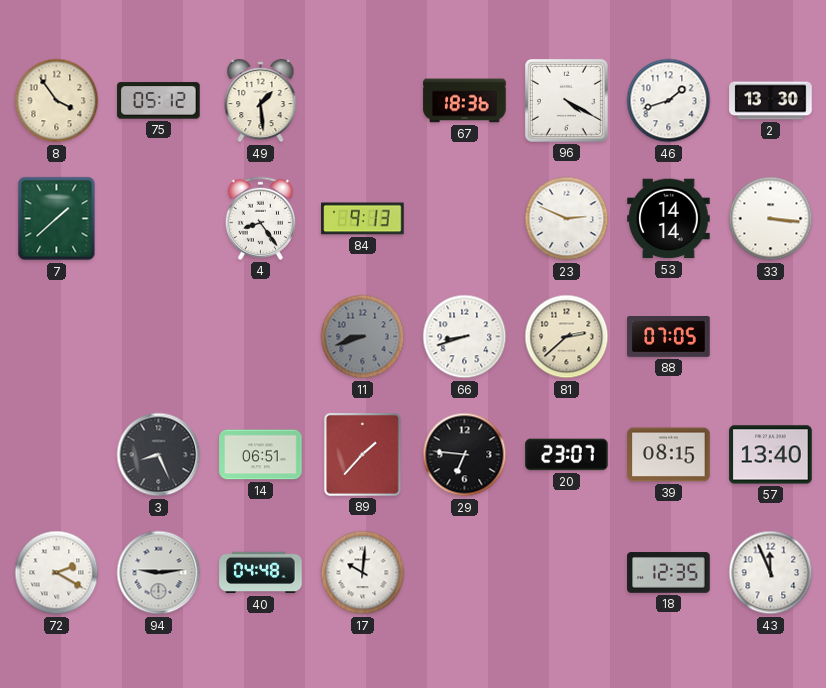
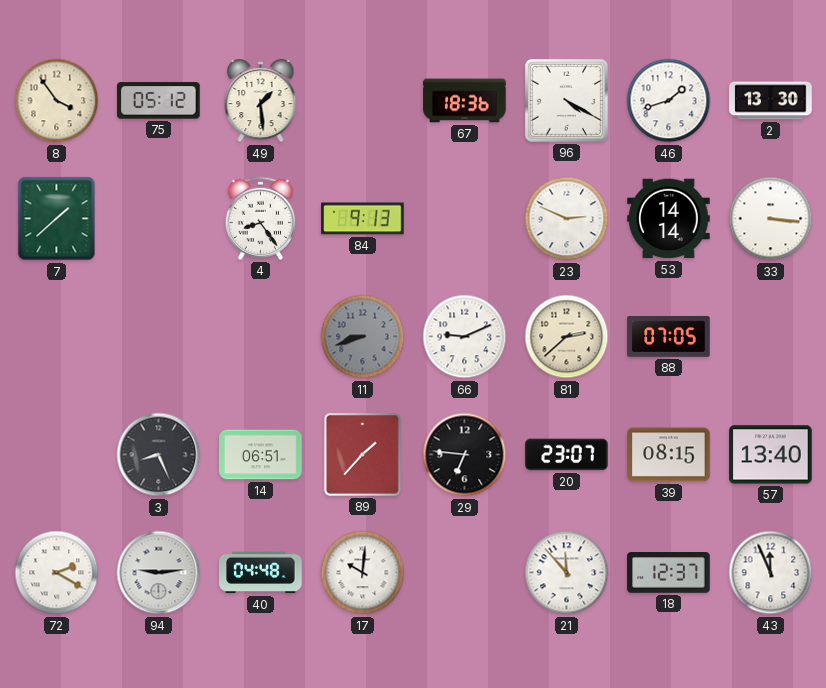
66: 8:42 -> 9:11 (465, 337)
21: none -> 11:53 (567, 573)
18: 12:35 -> 12:37 (669, 573)
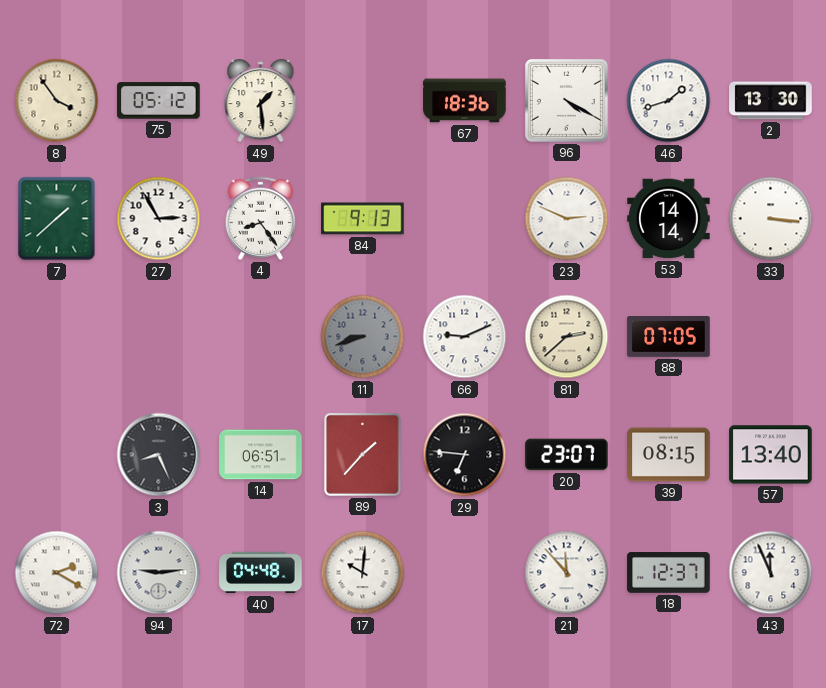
27: none -> 2:55 (159, 219)
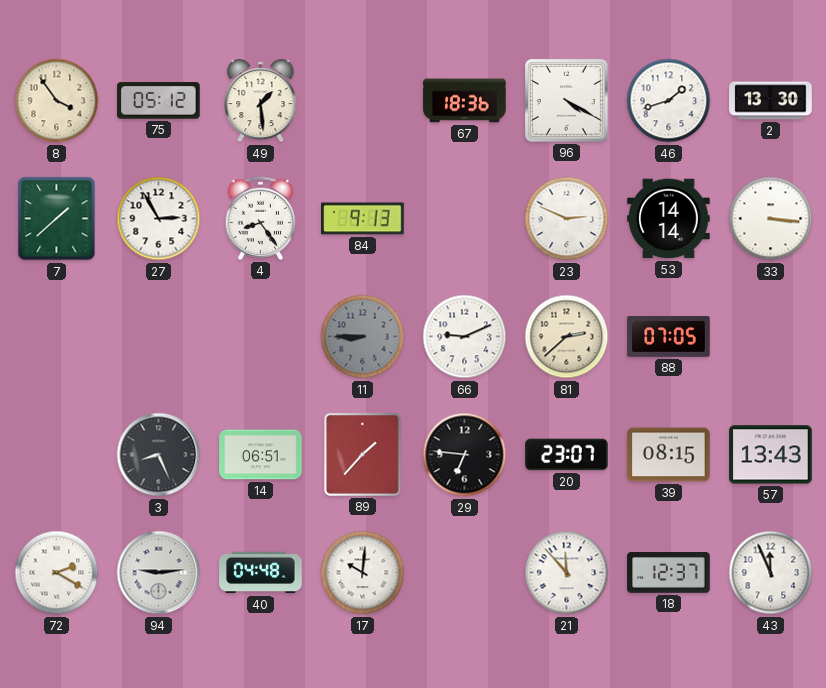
11: 8:42 -> 8:45 (363, 337)
57: 13:40 -> 13:43 (771, 455)
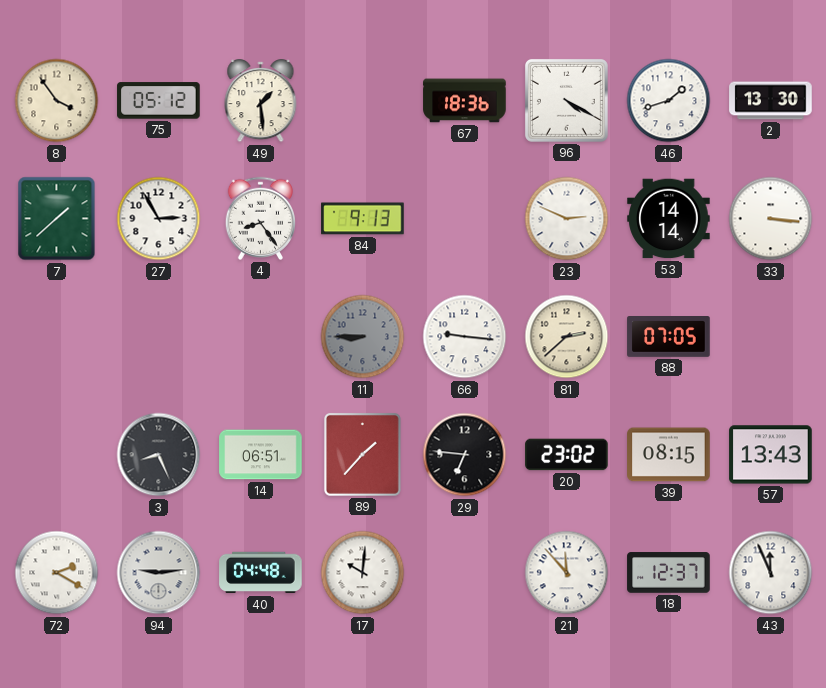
66: 9:11 -> 9:16 (465, 337)
20: 23:07 -> 23:02 (567, 455)
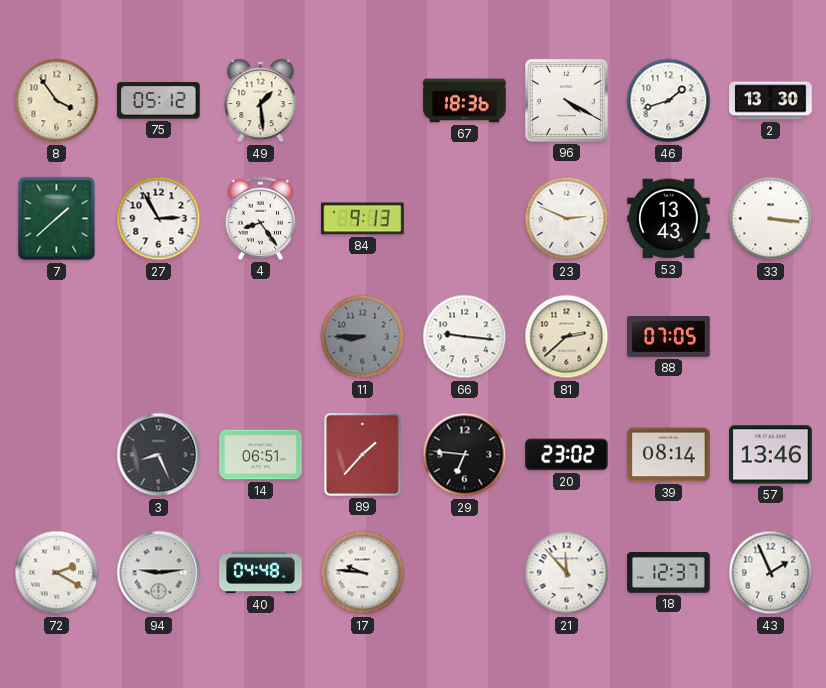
53: 14:14 -> 13:43 (669, 219)
39: 08:15 -> 08:14 (669, 455)
57: 13:43 -> 13:46 (771, 455)
17: 10:01 -> 9:46 (363, 573)
43: 11:56 -> 1:56 (771, 573)
